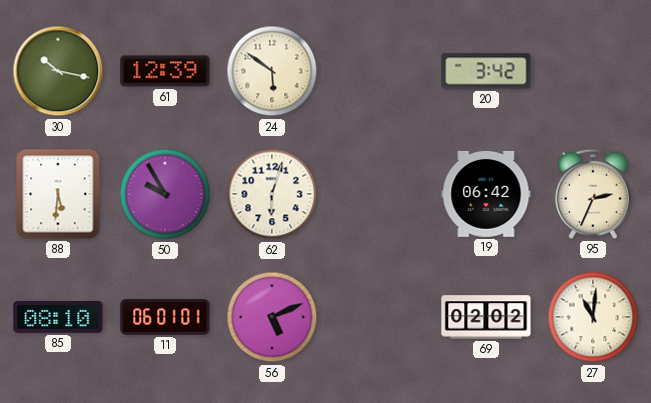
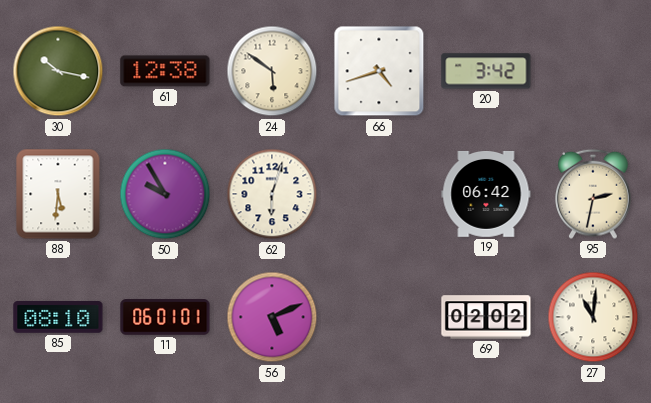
61: 12:39 -> 12:38 (165, 71)
66: none -> 4:42 (379, 71)
95: 2:34 -> 2:32 (594, 194)
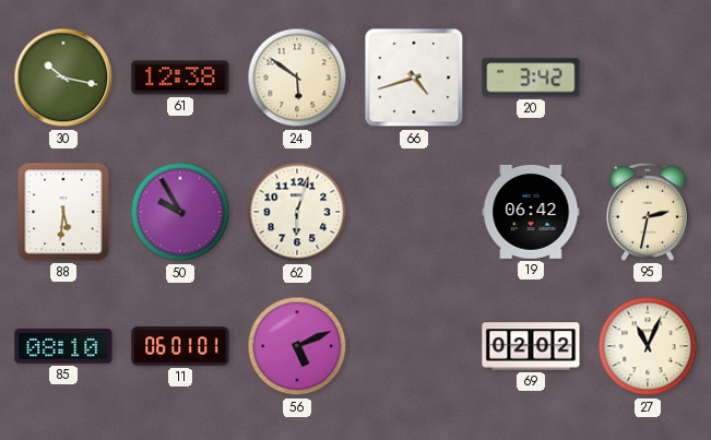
27: 11:01 -> 11:04 (648, 346)
